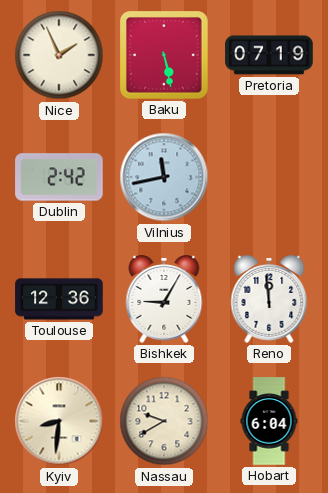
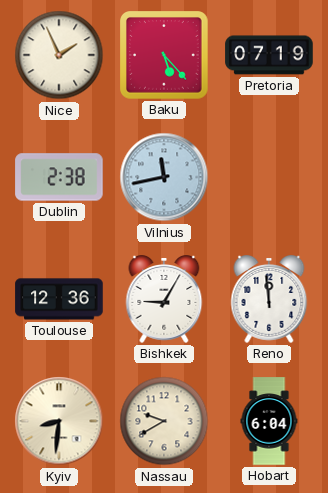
Baku: 5:28 -> 5:23 (164, 55)
Dublin: 2:42 -> 2:38 (59, 177)
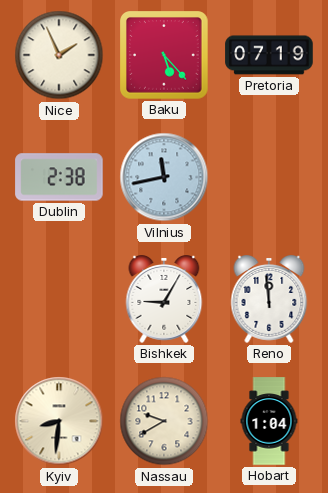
Toulouse: 12:36 -> none (59, 299)
Hobart: 6:04 -> 1:04 (269, 421)
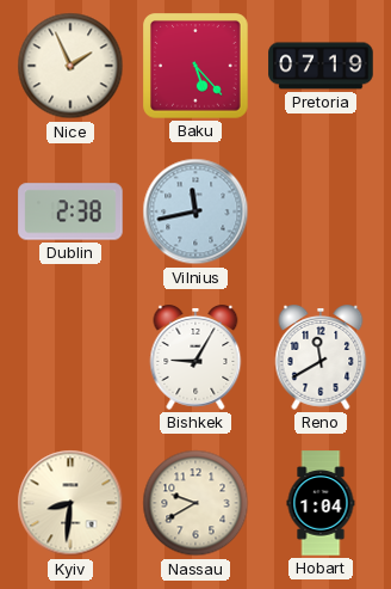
Reno: 11:59 -> 11:40 (321, 358)
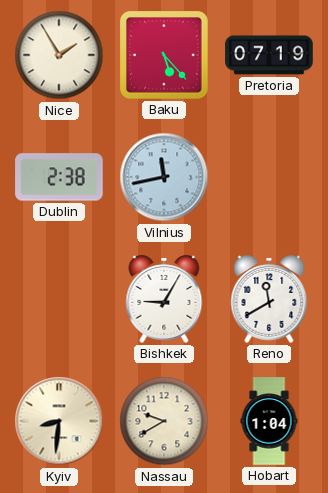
Nice: 1:56 -> 1:55 (59, 55)
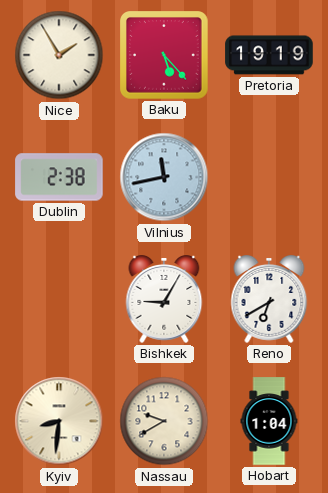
Pretoria: 07:19 -> 19:19 (269, 55)
Reno: 11:40 -> 6:40 (269, 300)
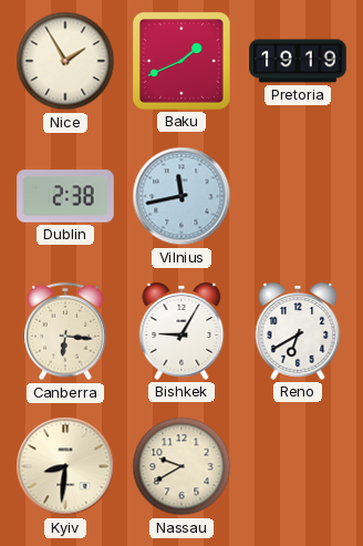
Baku: 5:23 -> 1:41 (181, 61)
Canberra: none -> 6:16 (65, 331)
Hobart: 1:04 -> none (269, 421)
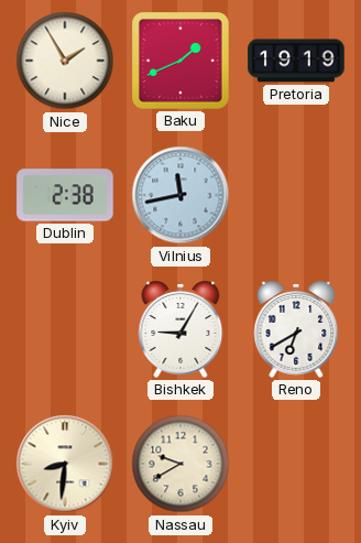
Canberra: 6:16 -> none (65, 331)
